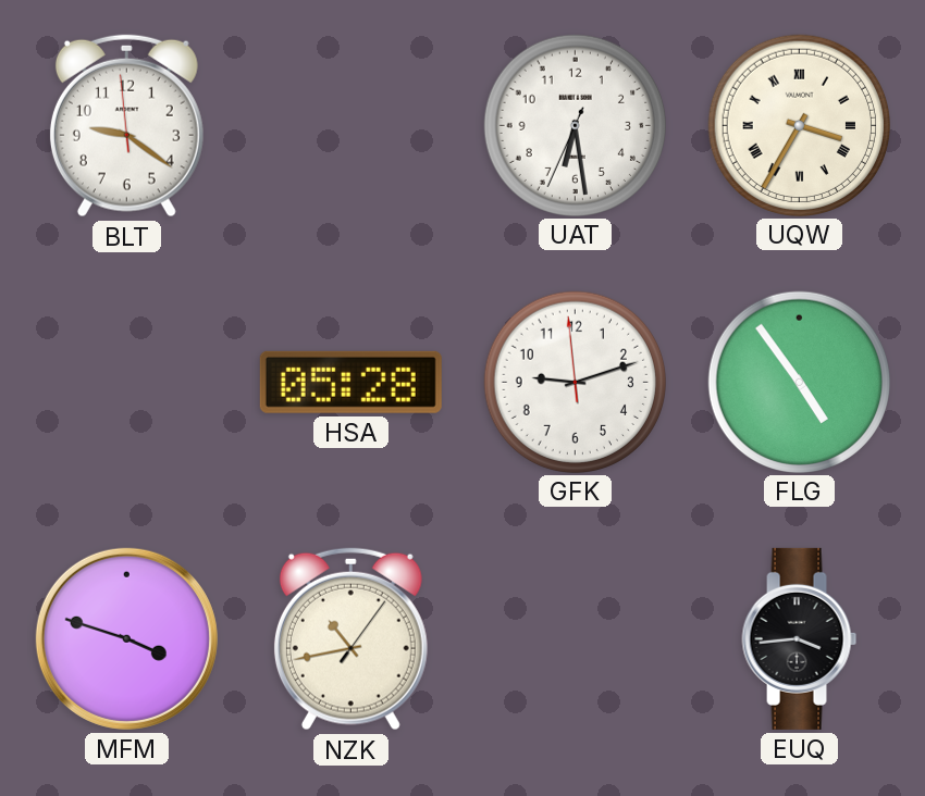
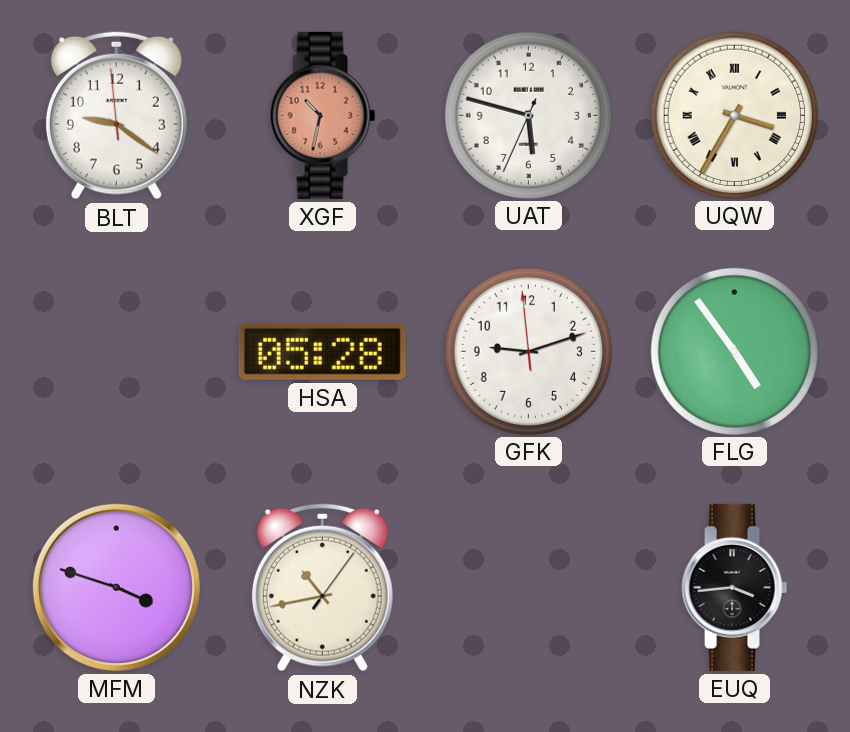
XGF: none -> 10:32 (323, 115)
UAT: 6:28 -> 5:47 (528, 115)
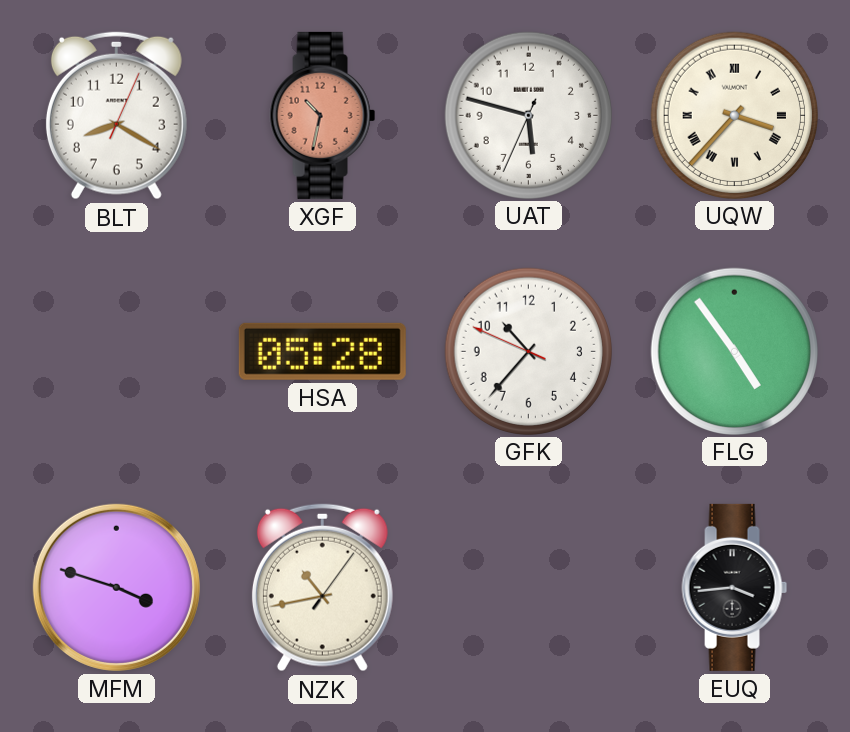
BLT: 9:20 -> 8:20 (116, 116)
UQW: 3:35 -> 3:37 (734, 115)
GFK: 9:11 -> 10:36 (528, 351)
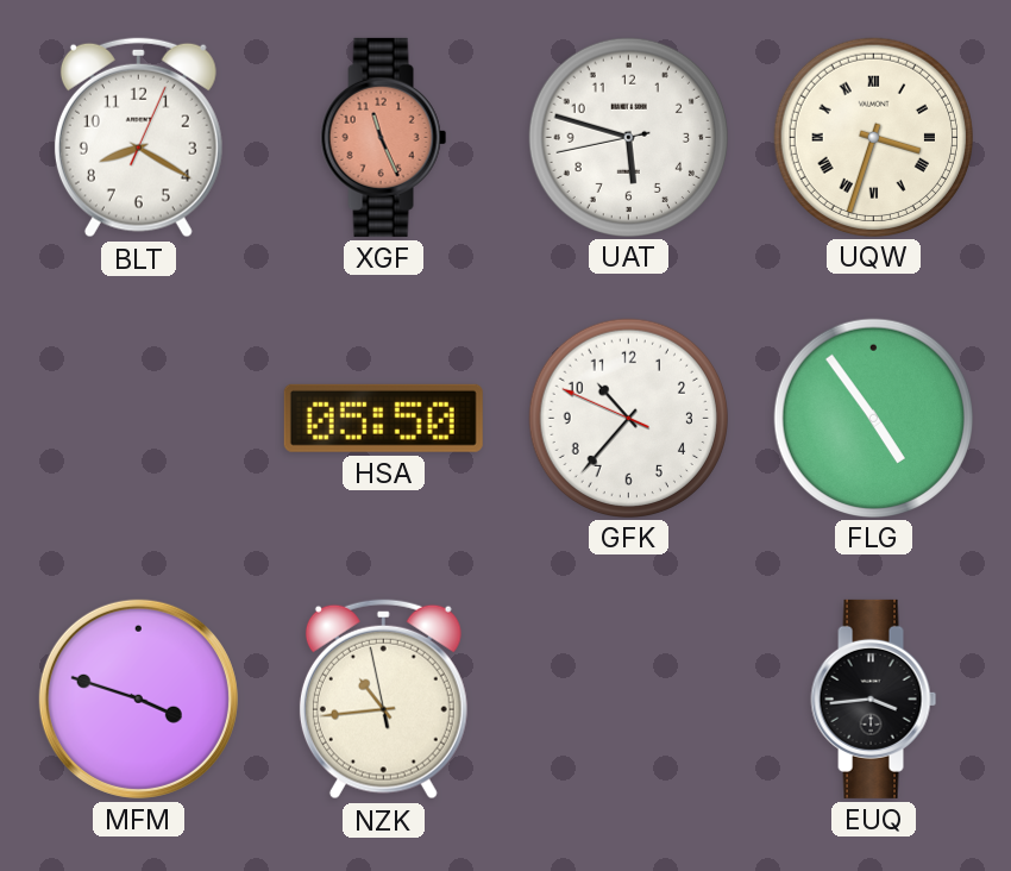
XGF: 10:32 -> 11:26 (384, 137)
UAT: 5:47:34 -> 5:47:43 (628, 137)
UQW: 3:37 -> 3:33 (873, 137)
HSA: 05:28 -> 05:50 (383, 418)
NZK: 10:43:06 -> 10:43:58 (383, 700)
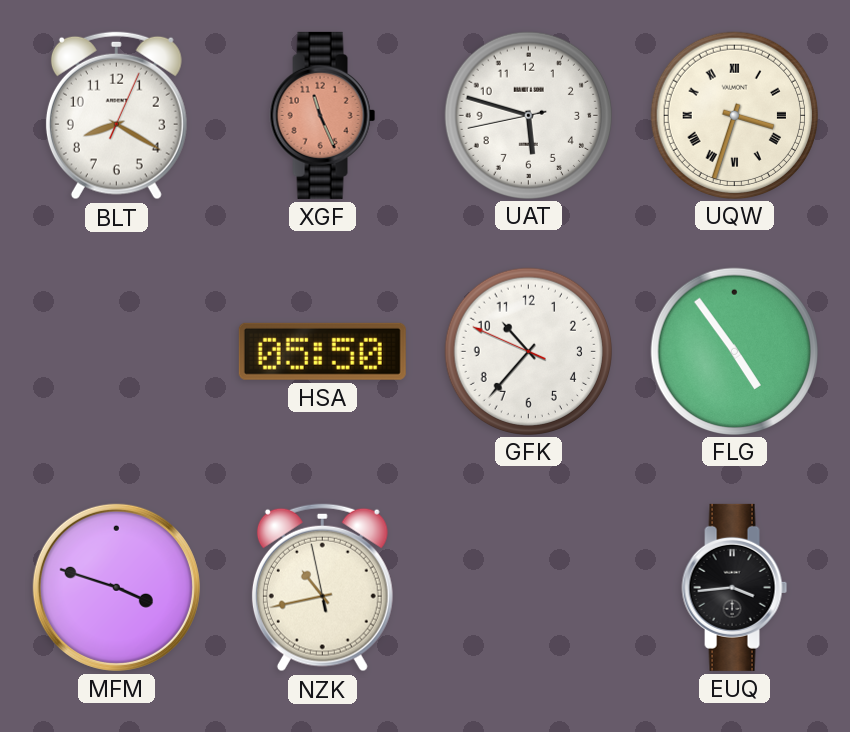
NZK: 10:43 -> 10:42 (322, 588)
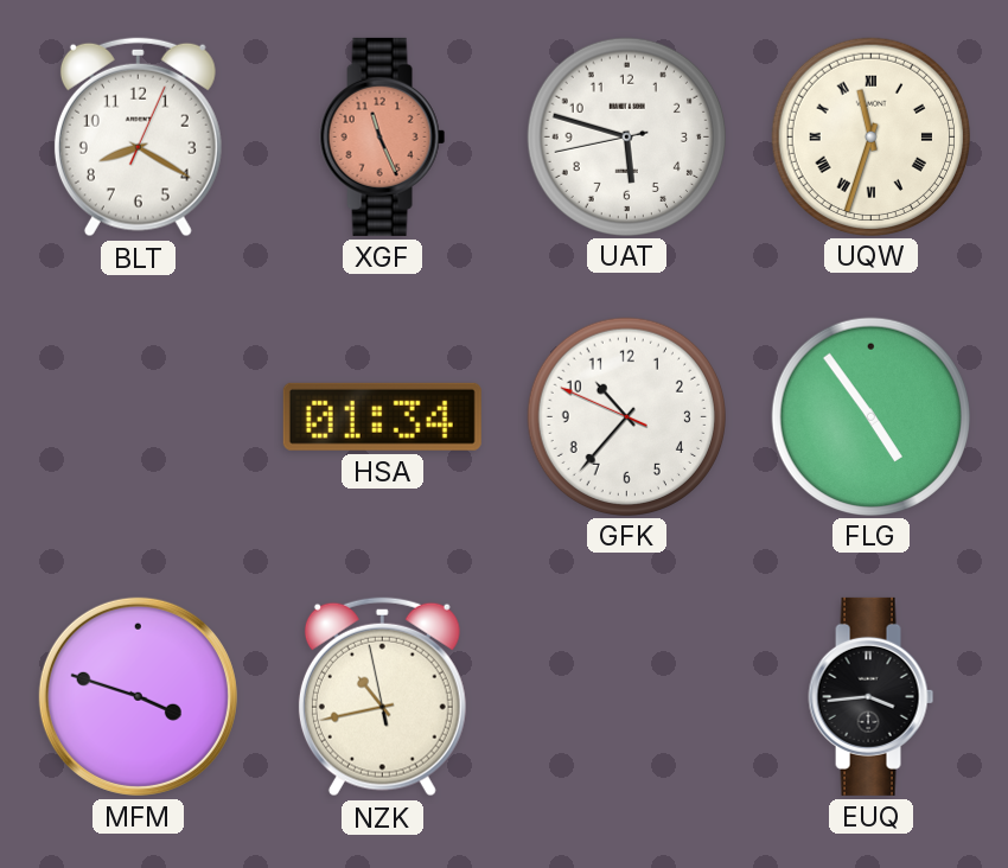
UQW: 3:33 -> 11:33 (870, 136)
HSA: 05:50 -> 01:34 (382, 416)
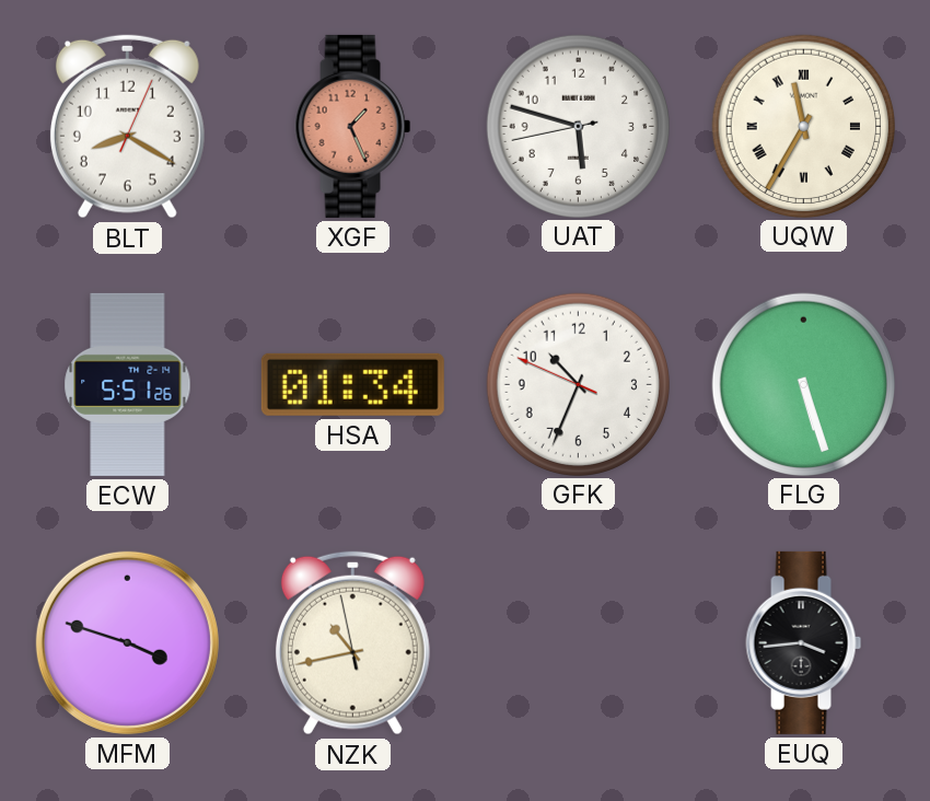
XGF: 11:26 -> 1:26 (353, 126)
UQW: 11:33 -> 11:35 (803, 126)
ECW: none -> 5:51 (128, 384)
GFK: 10:36 -> 10:33 (578, 384)
FLG: 4:54 -> 5:27 (803, 384)
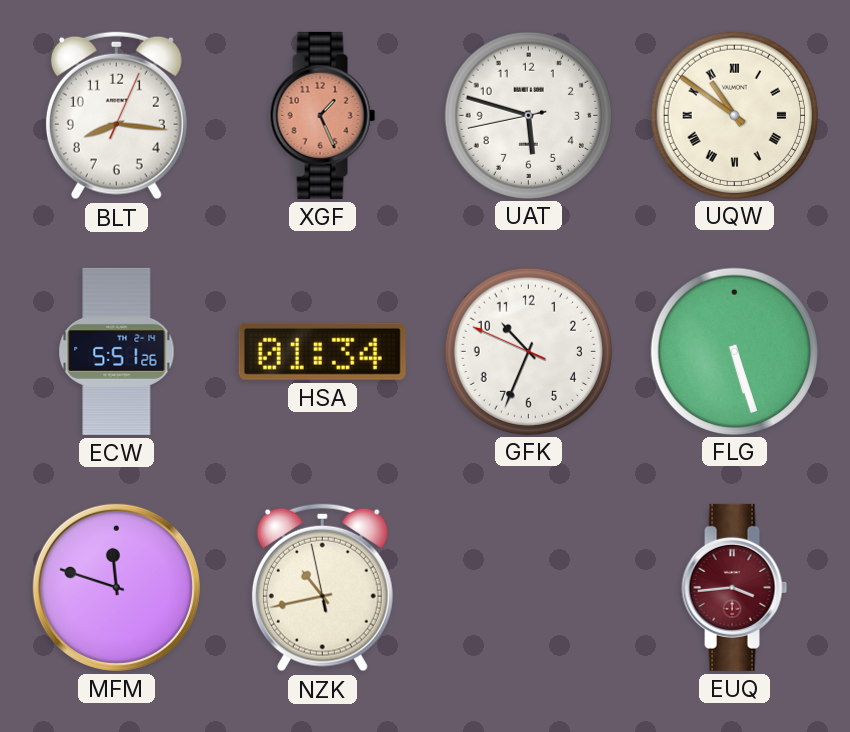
BLT: 8:20 -> 8:16 (116, 116)
UQW: 11:35 -> 10:51 (734, 115)
MFM: 3:48 -> 11:48 (116, 587)
EUQ dial: black -> burgundy (735, 587)
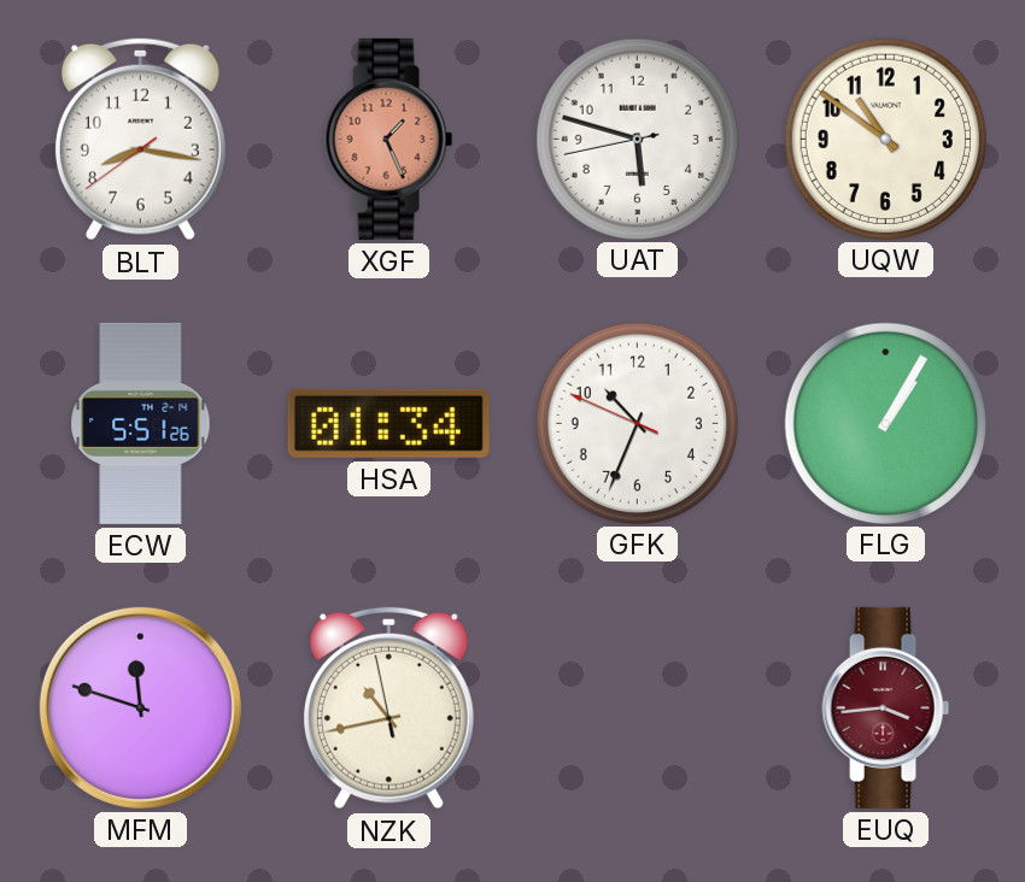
BLT: 8:16:04 -> 8:16:39 (140, 140)
UQW numerals: Roman -> Arabic (885, 139)
FLG: 5:27 -> 1:05 (885, 423)
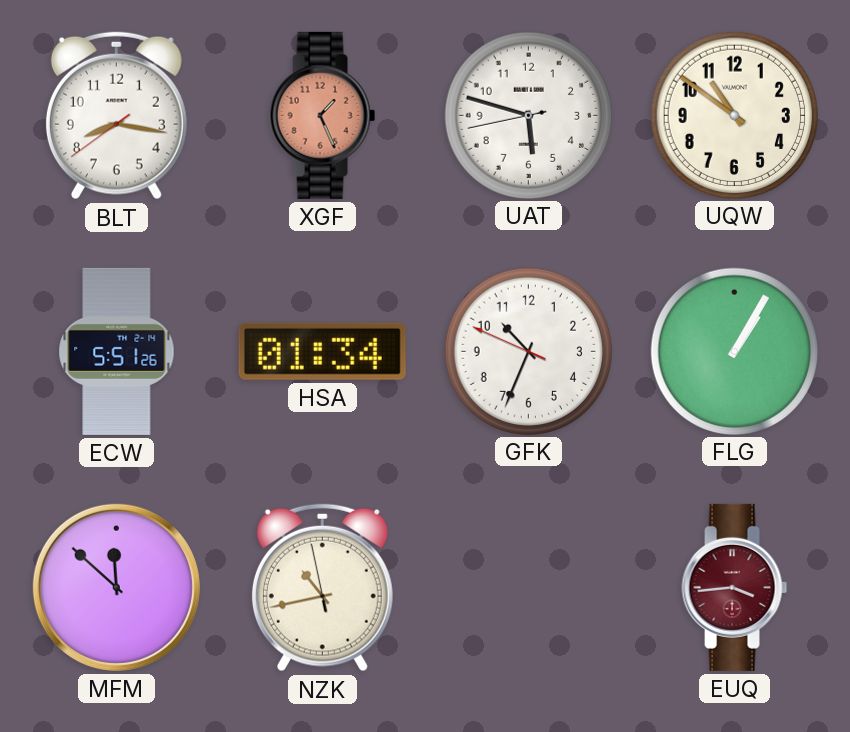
MFM: 11:48 -> 11:52 (116, 587)
